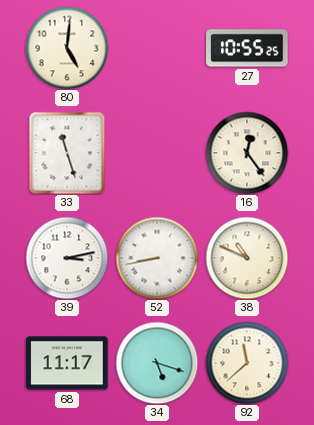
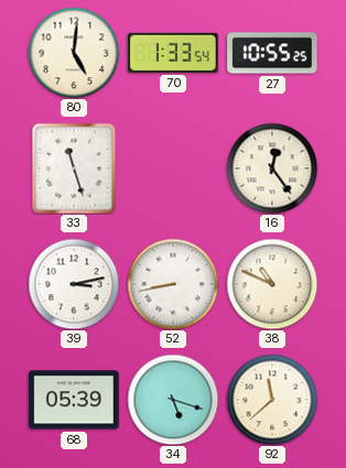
70: none -> 1:33 (173, 53)
68: 11:17 -> 05:39 (74, 400)
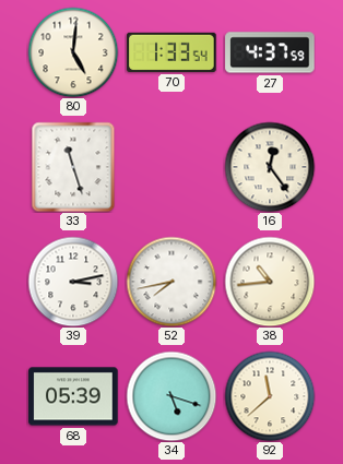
27: 10:55 -> 4:37 (270, 52)
52: 8:43 -> 7:43 (171, 282)
38: 10:49 -> 10:44 (270, 282)
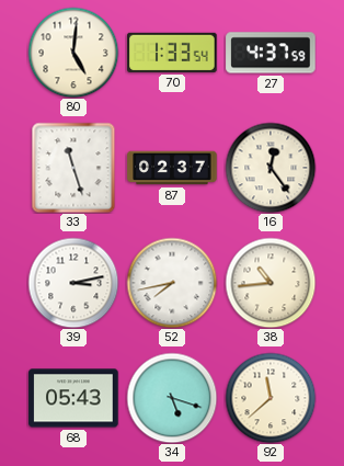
87: none -> 02:37 (172, 168)
68: 05:39 -> 05:43 (73, 398)
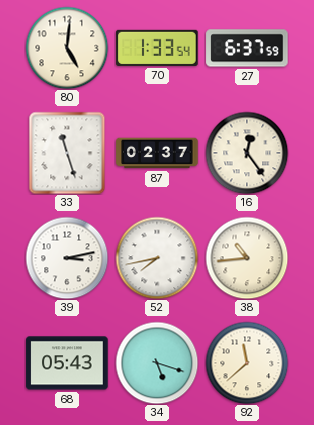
27: 4:37 -> 6:37 (247, 48)
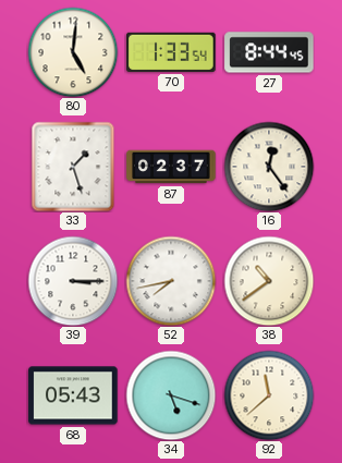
27: 6:37 -> 8:44 (269, 52)
33: 11:27 -> 1:27 (73, 167)
39: 3:13 -> 3:15 (73, 281)
38: 10:44 -> 10:39 (269, 281)
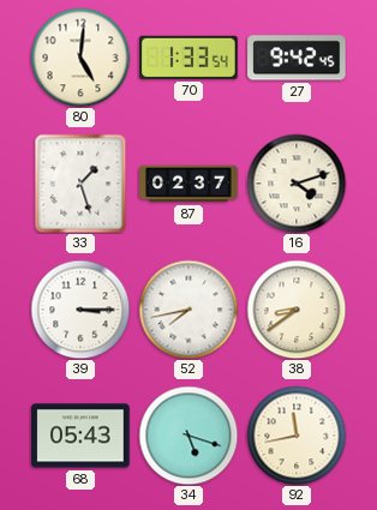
27: 8:44 -> 9:42 (297, 58)
16: 12:24 -> 4:12 (297, 184)
38: 10:39 -> 8:39 (297, 310)
92: 11:38 -> 11:43 (297, 436)
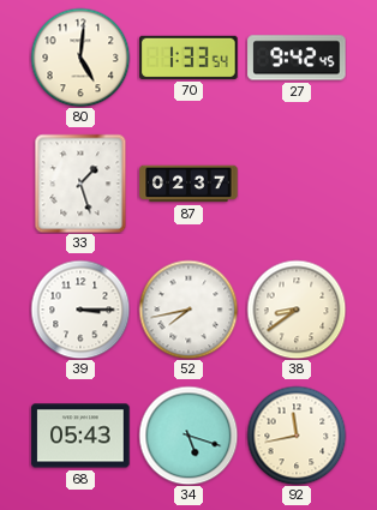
16: 4:12 -> none (297, 184)
